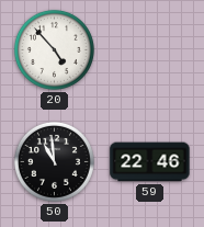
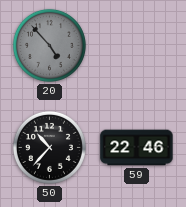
20 dial: white -> grey (49, 45)
50: 10:59 -> 10:37 (49, 147)
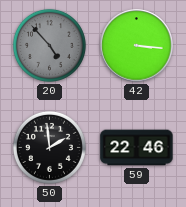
42: none -> 3:16 (137, 46)
50: 10:37 -> 1:59 (49, 147)
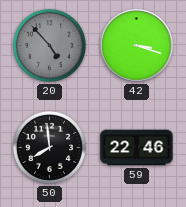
42: 3:16 -> 3:18 (137, 46)
50: 1:59 -> 7:59 (49, 147)
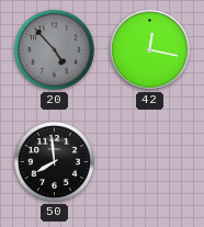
42: 3:18 -> 12:17 (150, 50)
59: 22:46 -> none (137, 148)
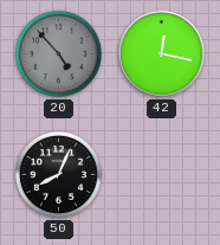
50: 7:59 -> 8:04 (58, 174)
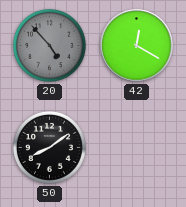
42: 12:17 -> 12:20 (137, 46)
50: 8:04 -> 8:09 (49, 147)
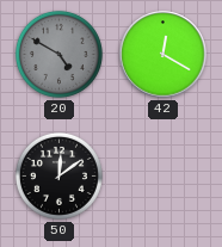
20: 4:53 -> 4:50 (58, 54)
50: 8:09 -> 12:09 (58, 175)
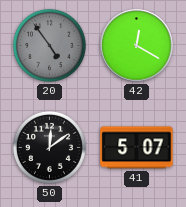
20: 4:50 -> 4:54 (49, 45)
41: none -> 5:07 (137, 148)
